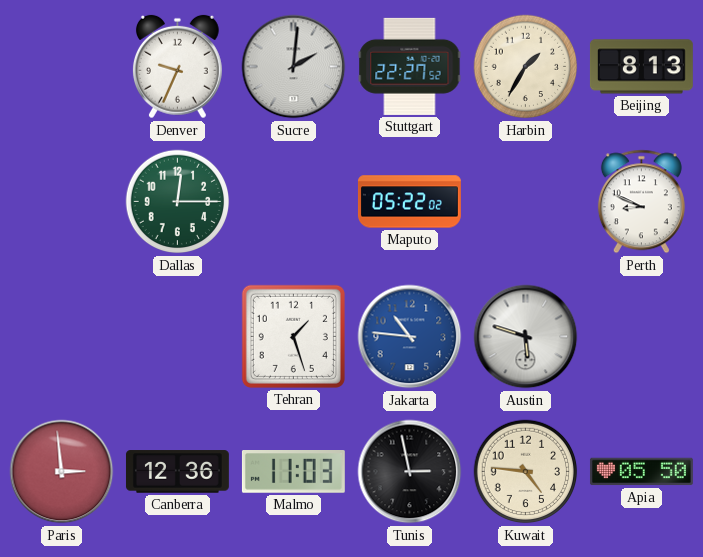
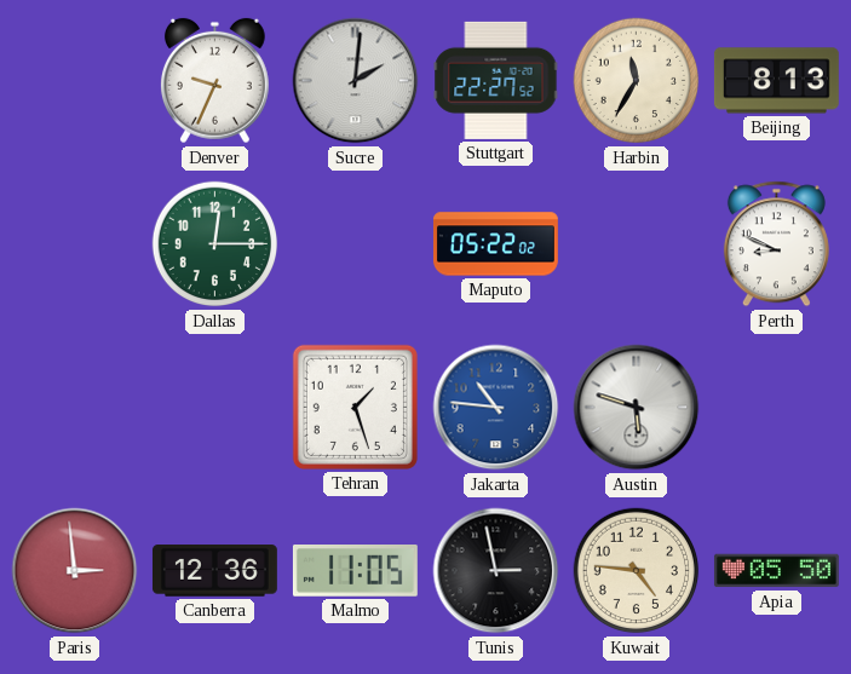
Harbin: 1:35 -> 11:35 (637, 81)
Malmo: 11:03 -> 11:05 (355, 571)
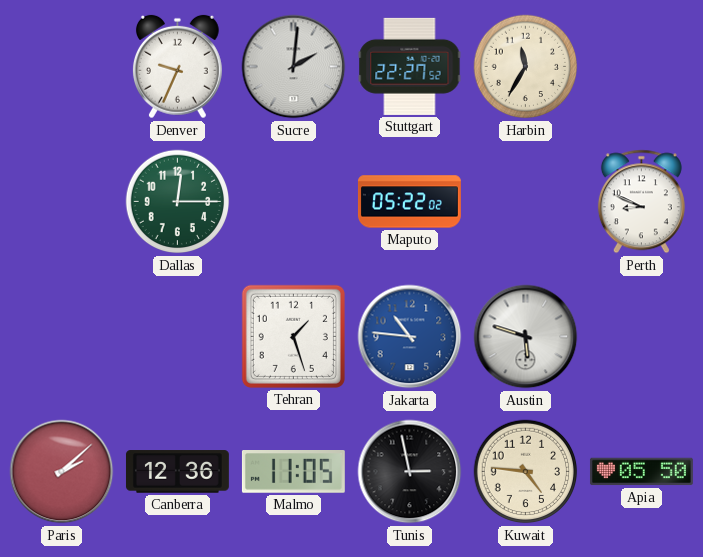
Beijing: 8:13 -> none (776, 81)
Paris: 2:59 -> 2:08 (62, 472)
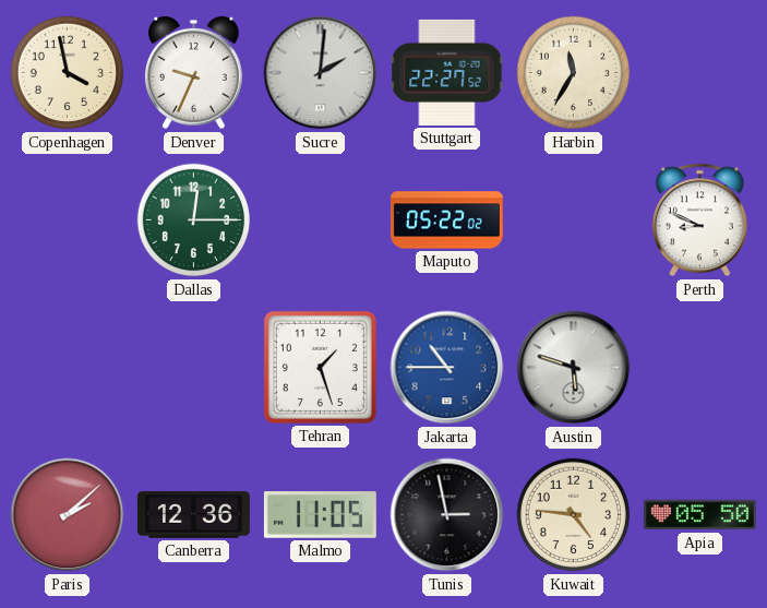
Copenhagen: none -> 3:58 (68, 73)
Jakarta: 10:46 -> 10:45 (447, 368)
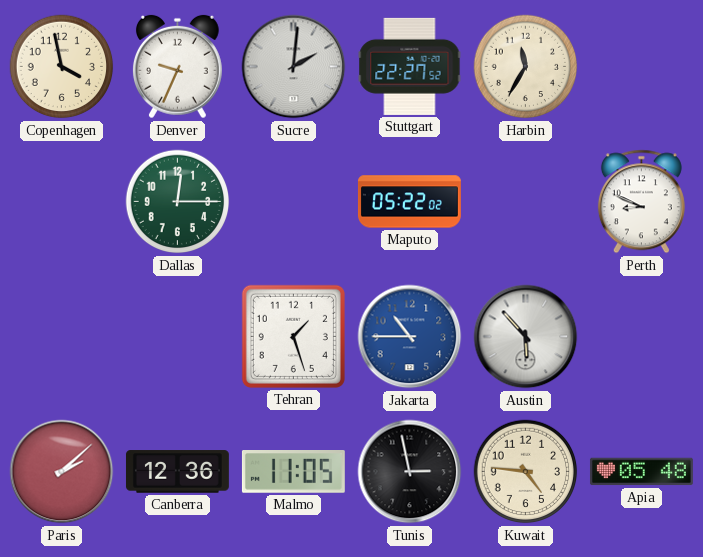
Austin: 5:48 -> 5:53 (526, 337)
Apia: 05:50 -> 05:48 (641, 472)
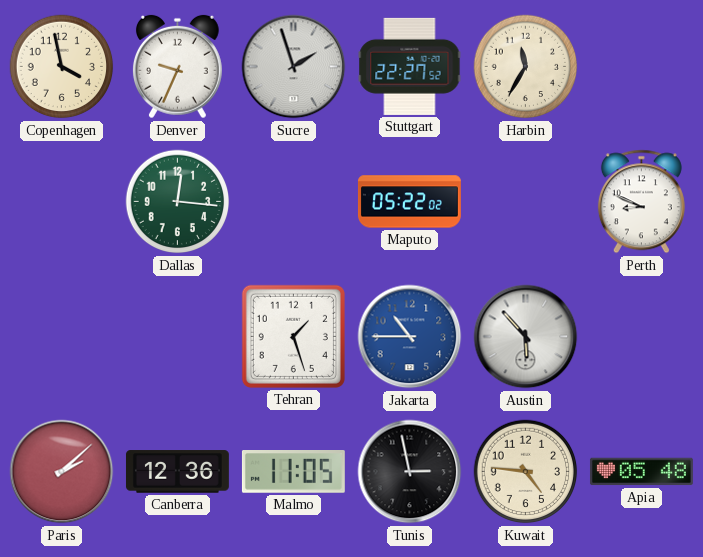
Sucre: 2:01 -> 1:57 (294, 67)
Dallas: 12:15 -> 12:16 (178, 202)
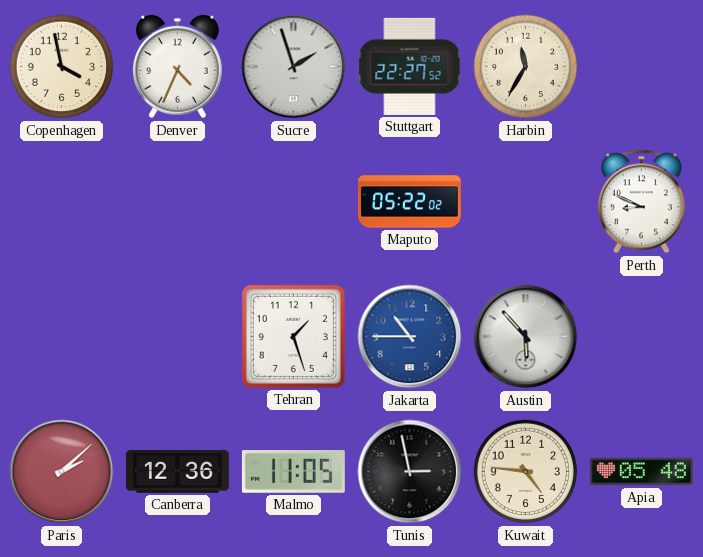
Denver: 9:34 -> 4:34 (177, 67)
Dallas: 12:16 -> none (178, 202)
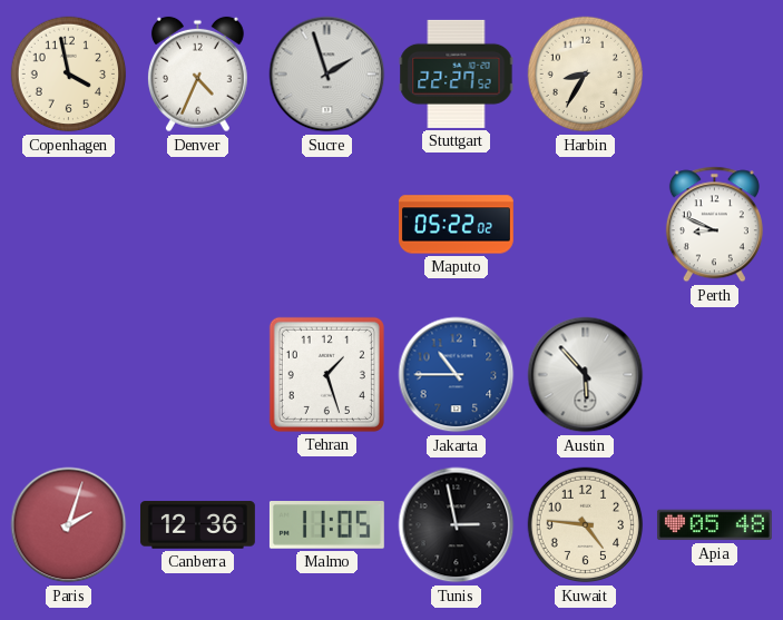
Harbin: 11:35 -> 8:35 (586, 75)
Paris: 2:08 -> 2:03 (69, 525)
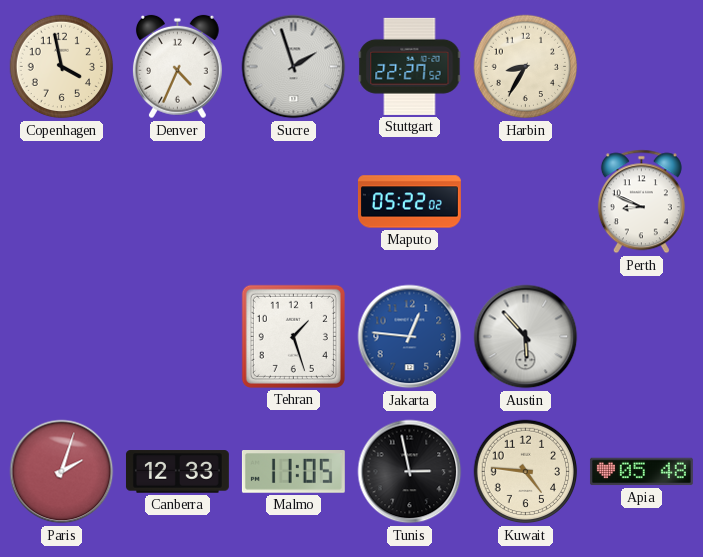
Jakarta: 10:45 -> 12:46 (410, 337)
Canberra: 12:36 -> 12:33 (177, 472)
